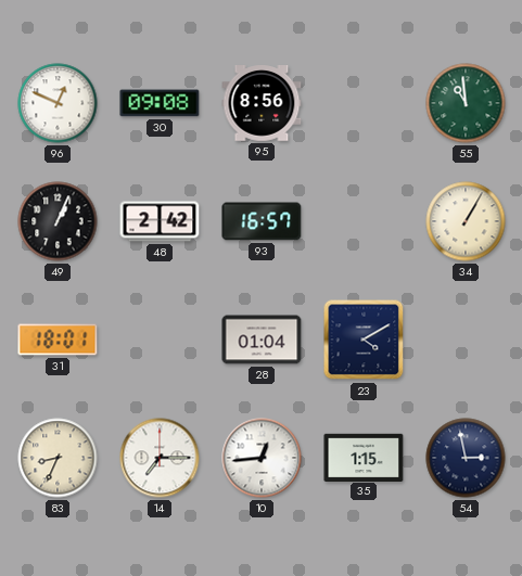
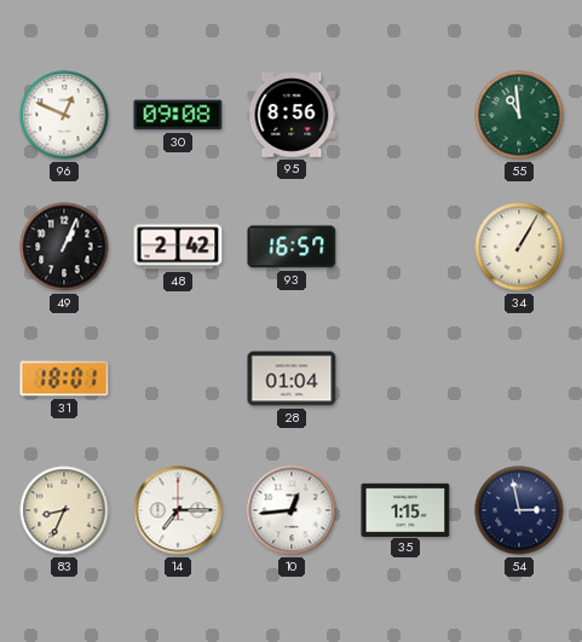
23: 4:10 -> none (364, 340)
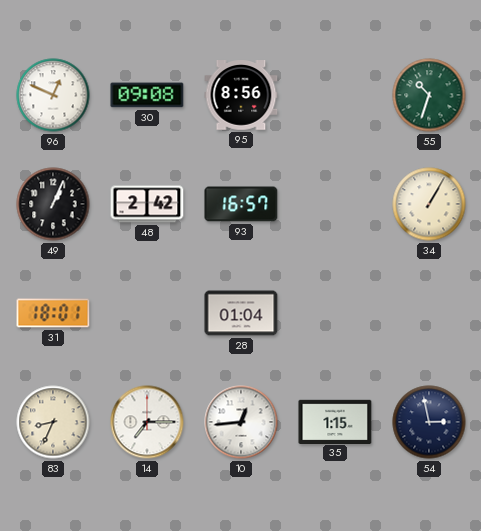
55: 10:59 -> 10:33 (429, 95)
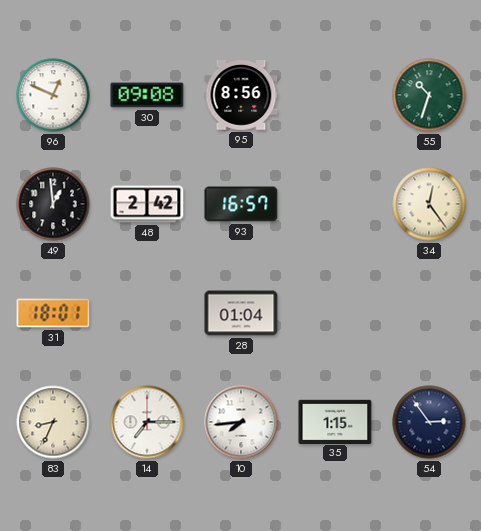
49: 1:04 -> 12:59 (53, 204)
34: 1:05 -> 12:24 (429, 204)
10: 12:44 -> 7:44 (241, 422)
54: 2:58 -> 2:54 (429, 422)
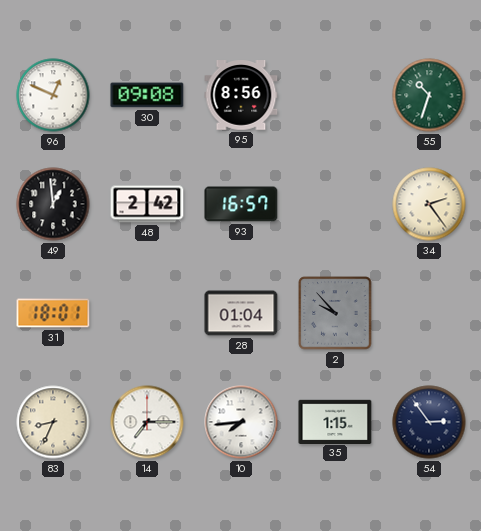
34: 12:24 -> 2:24 (429, 204)
2: none -> 9:53 (335, 313)
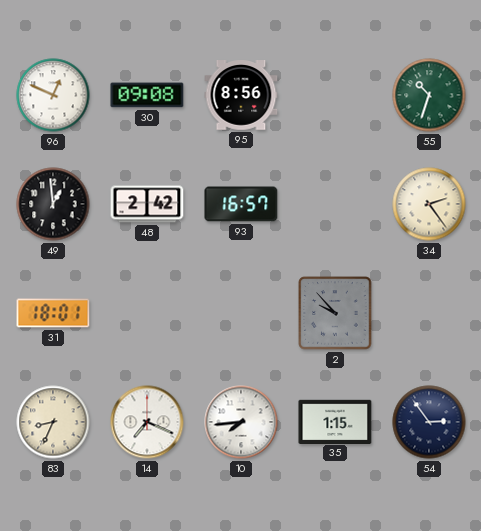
28: 01:04 -> none (241, 313)
14: 7:15 -> 7:19 (147, 422)
